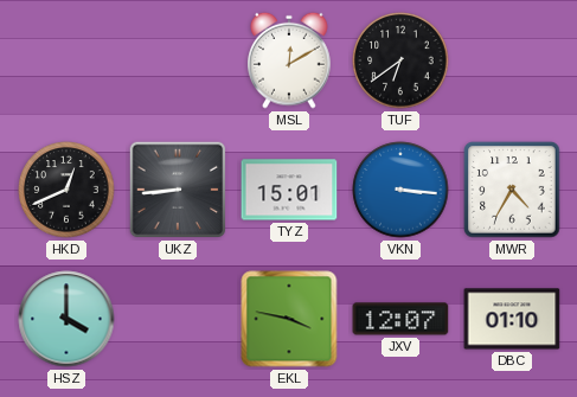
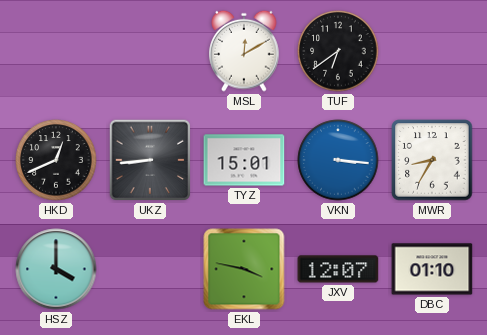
MWR: 4:35 -> 8:35 (432, 160)
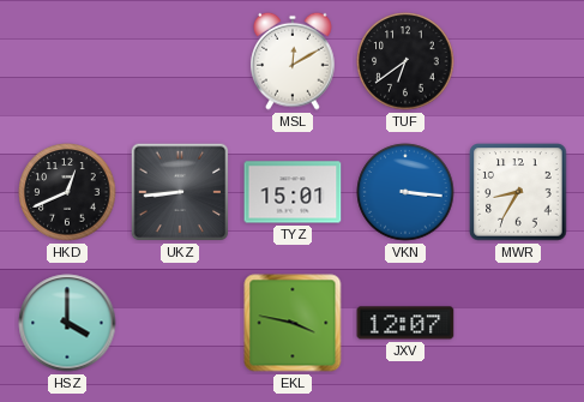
DBC: 01:10 -> none (432, 269)
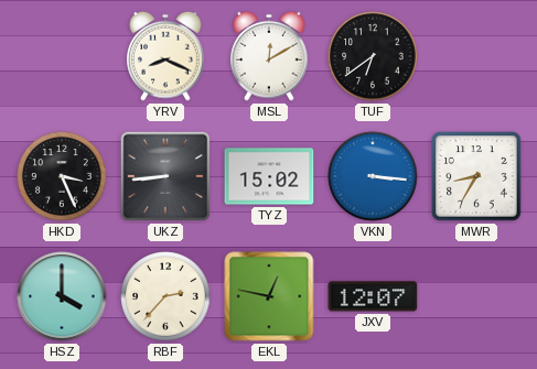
YRV: none -> 8:19 (165, 56)
HKD: 12:41 -> 3:26 (62, 176)
TYZ: 15:01 -> 15:02 (269, 176)
RBF: none -> 2:37 (165, 296)
EKL: 3:47 -> 12:47 (269, 296)
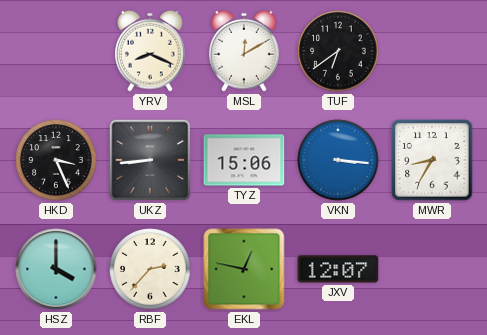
TYZ: 15:02 -> 15:06 (244, 160)
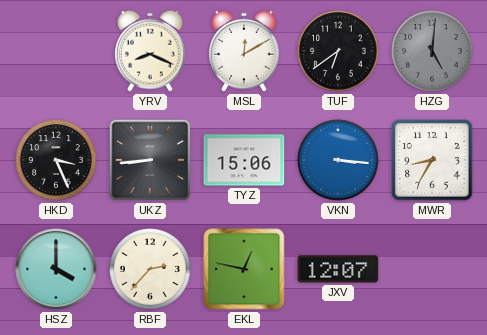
HZG: none -> 5:01 (432, 51)
